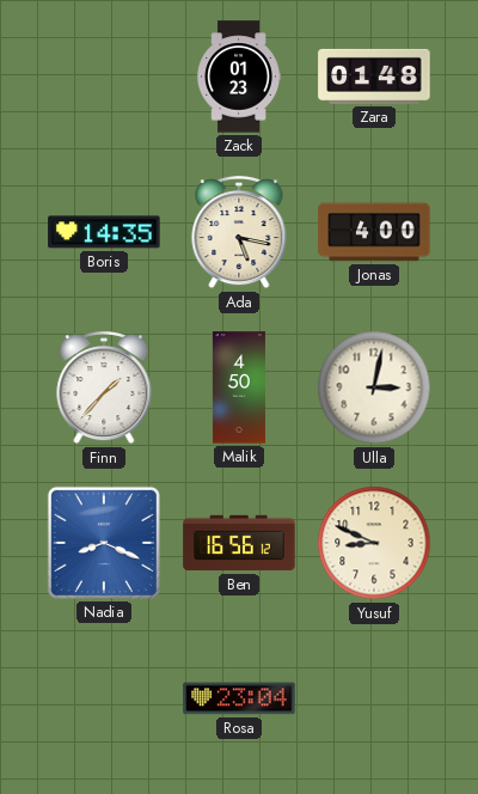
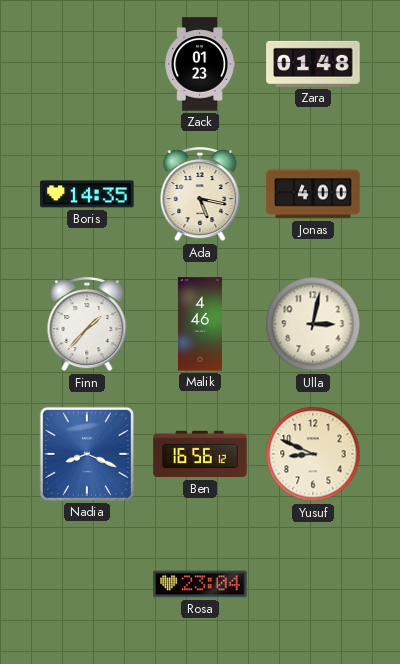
Malik: 4:50 -> 4:46 (200, 324)
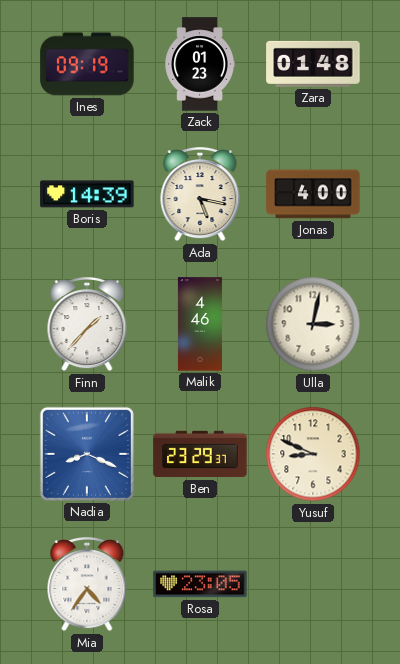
Ines: none -> 09:19 (87, 64)
Boris: 14:35 -> 14:39 (87, 194)
Ben: 16:56 -> 23:29 (200, 454)
Mia: none -> 4:36 (87, 585)
Rosa: 23:04 -> 23:05 (200, 584)
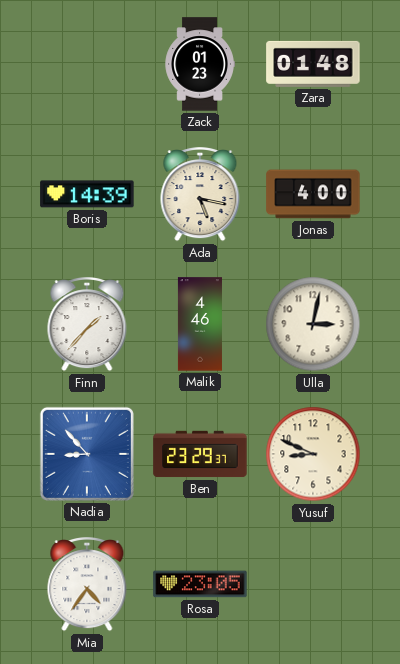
Ines: 09:19 -> none (87, 64)
Nadia: 8:19 -> 8:53 (87, 454)
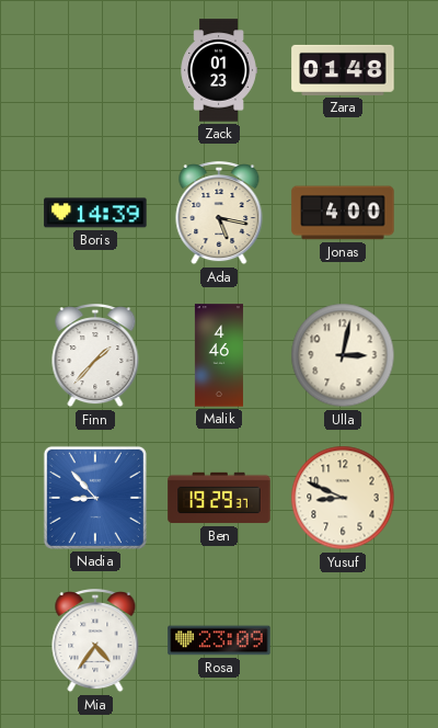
Ben: 23:29 -> 19:29 (219, 498)
Rosa: 23:05 -> 23:09 (219, 640)
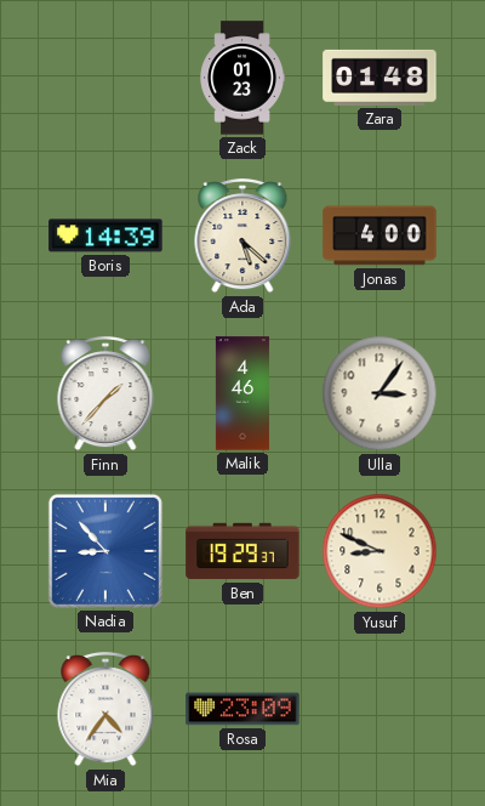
Ada: 5:17 -> 5:22 (242, 237)
Ulla: 3:02 -> 3:06 (380, 393)
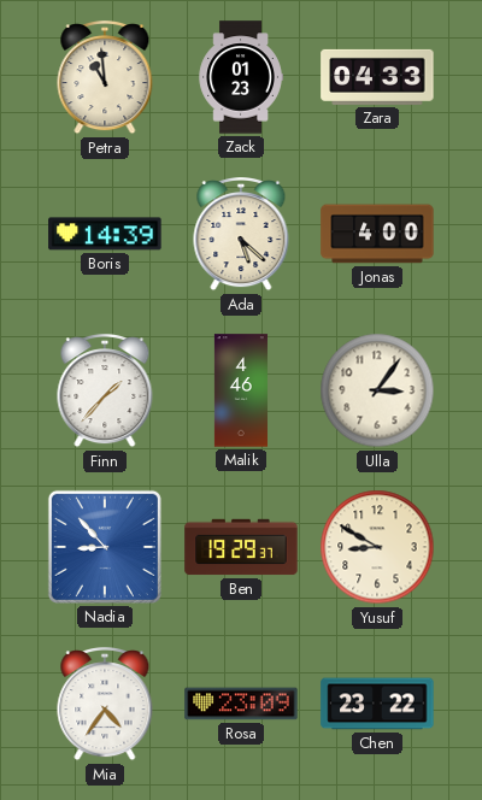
Petra: none -> 10:59 (105, 78)
Zara: 01:48 -> 04:33 (377, 77)
Yusuf: 8:49 -> 8:50 (377, 547)
Chen: none -> 23:22 (377, 704)
